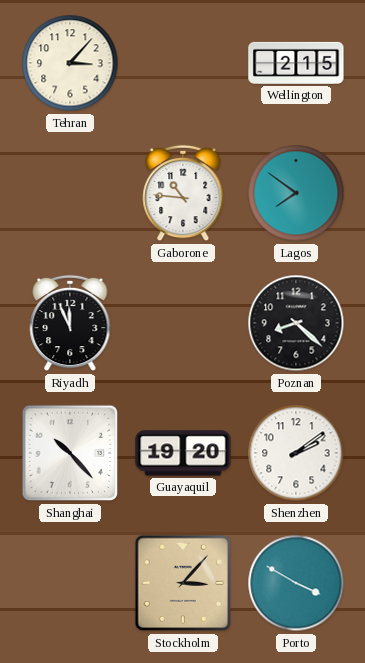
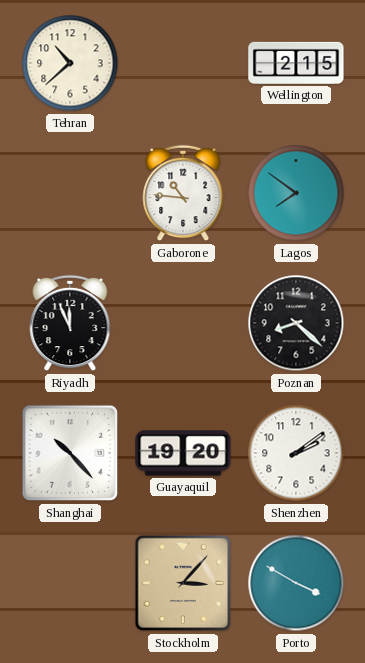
Tehran: 3:07 -> 10:38 (70, 63)
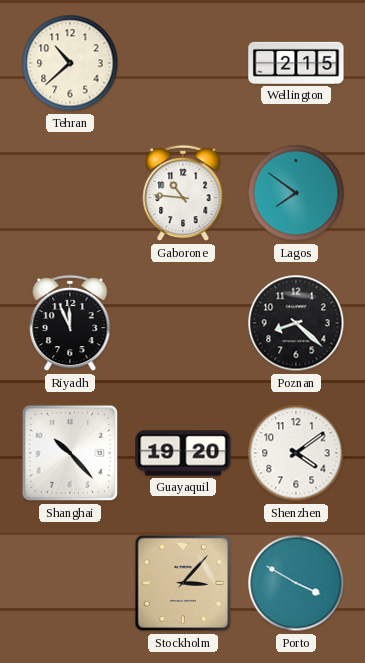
Shenzhen: 2:09 -> 4:09 (296, 453)
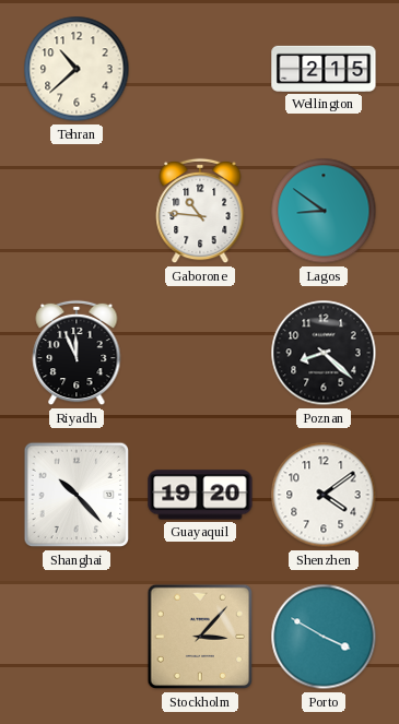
Lagos: 7:51 -> 8:51 (324, 211)
